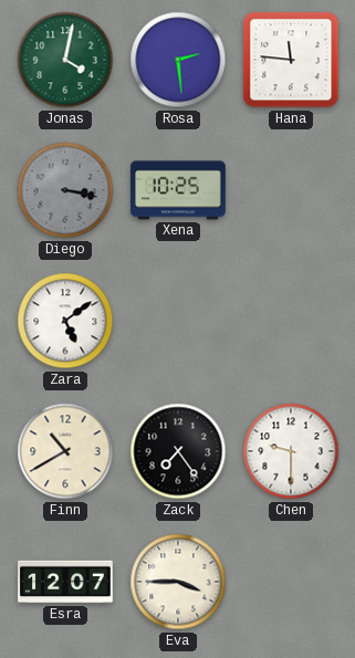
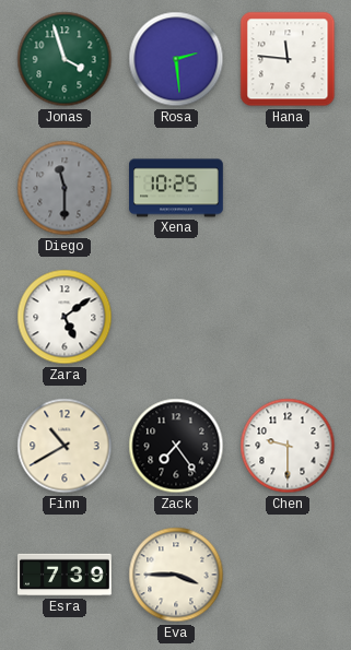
Jonas: 4:02 -> 3:57 (65, 59)
Diego: 3:17 -> 11:30 (65, 188)
Esra: 12:07 -> 7:39 (65, 575)
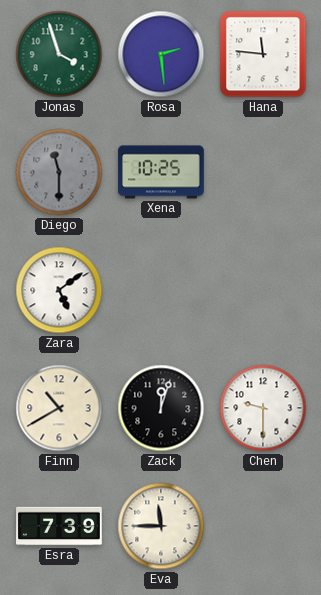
Zack: 7:24 -> 12:03 (161, 408)
Eva: 3:45 -> 11:45 (161, 526)
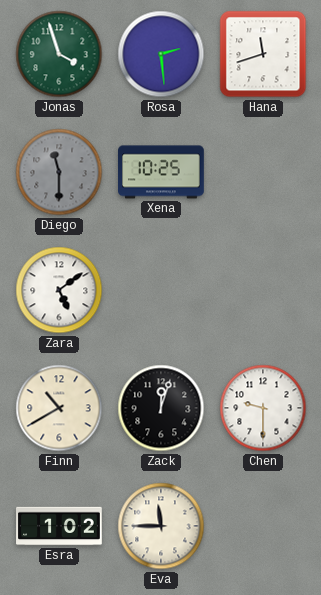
Hana: 11:46 -> 11:42 (263, 54)
Esra: 7:39 -> 1:02 (59, 526)
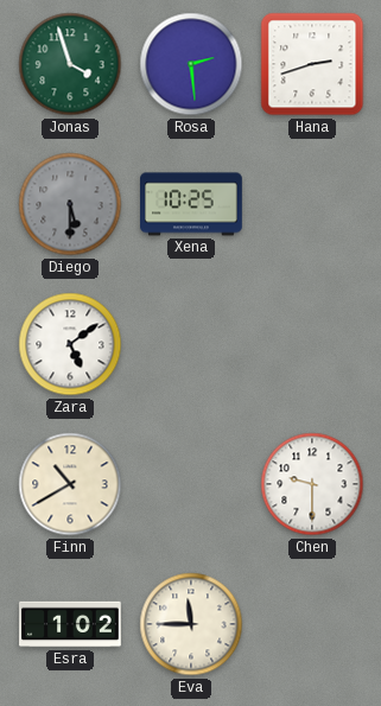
Hana: 11:42 -> 2:42 (312, 64)
Diego: 11:30 -> 5:30 (70, 204)
Zack: 12:03 -> none (161, 408)
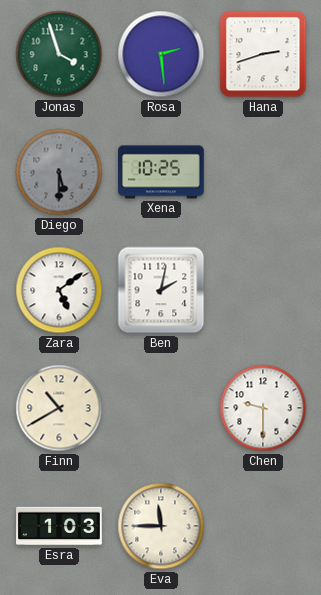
Ben: none -> 2:02 (161, 290)
Esra: 1:02 -> 1:03 (59, 526)
